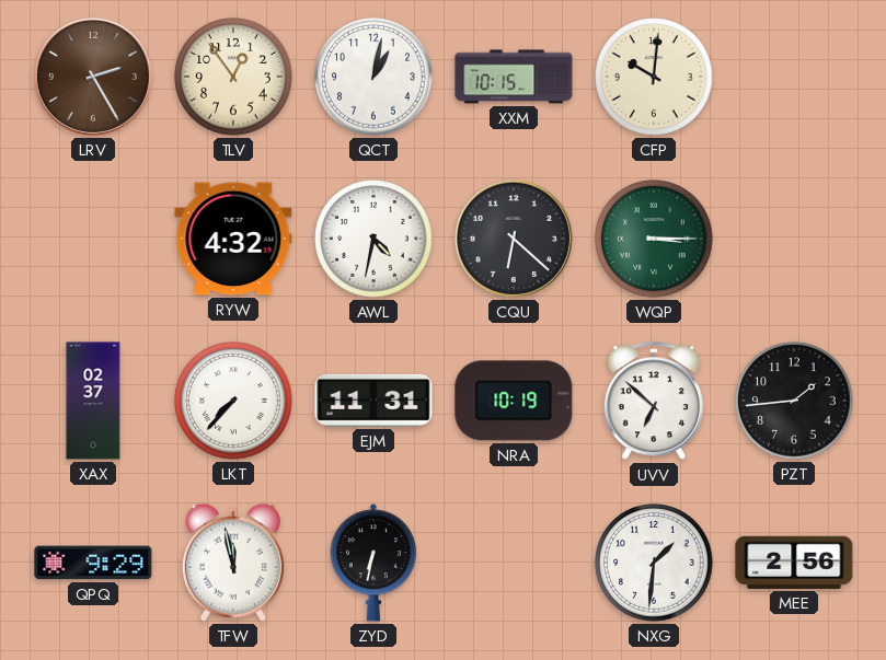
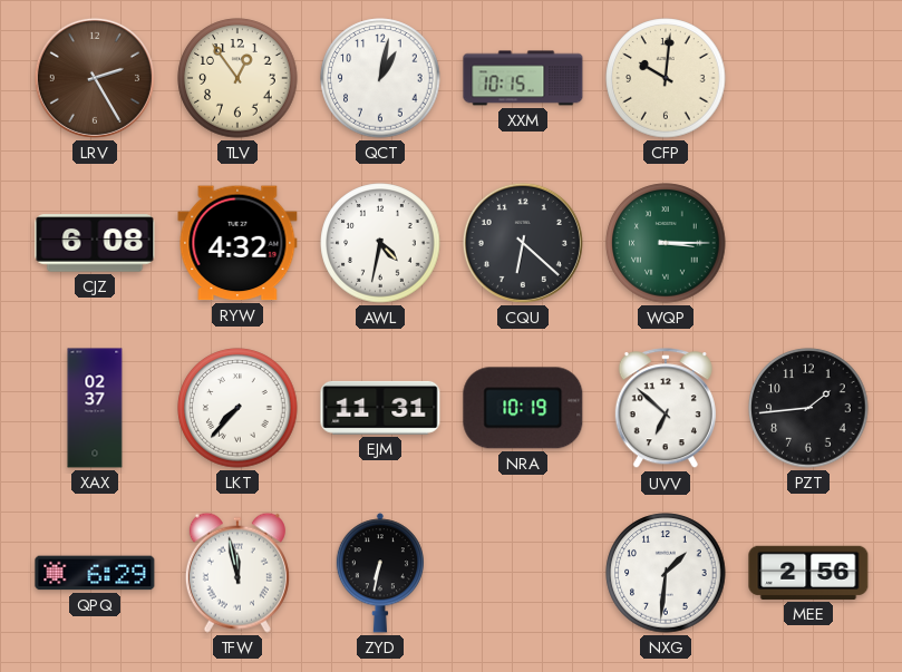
CJZ: none -> 6:08 (95, 243)
QPQ: 9:29 -> 6:29 (95, 573)
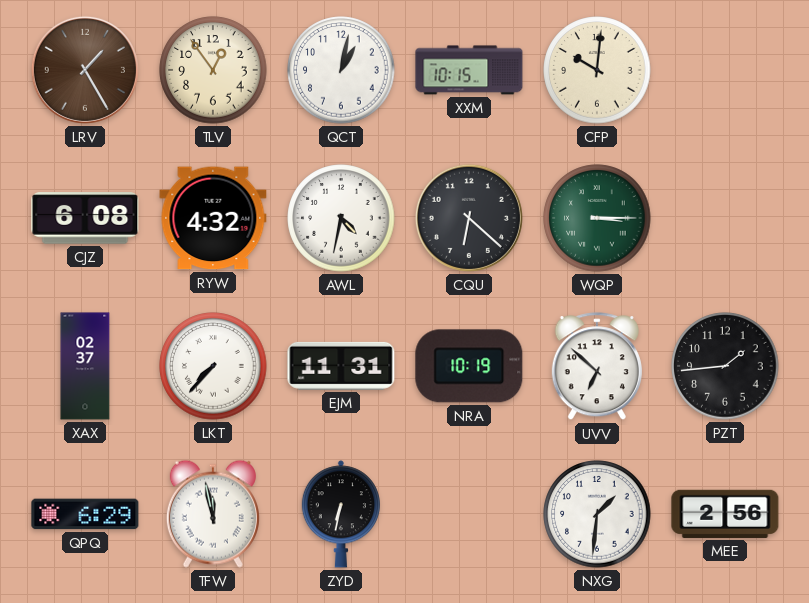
LRV: 2:25 -> 1:25 (85, 70)
